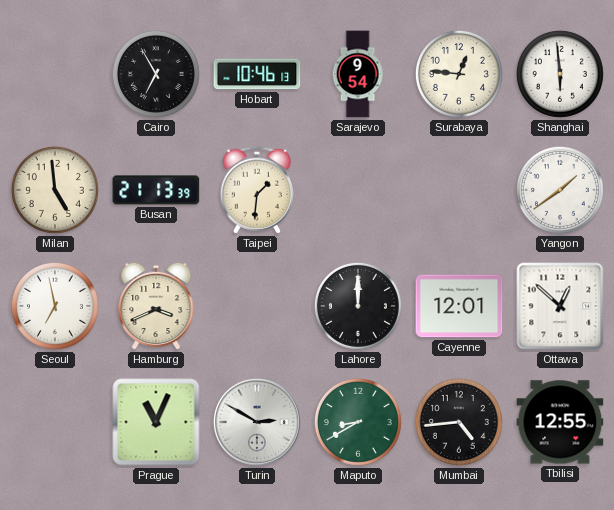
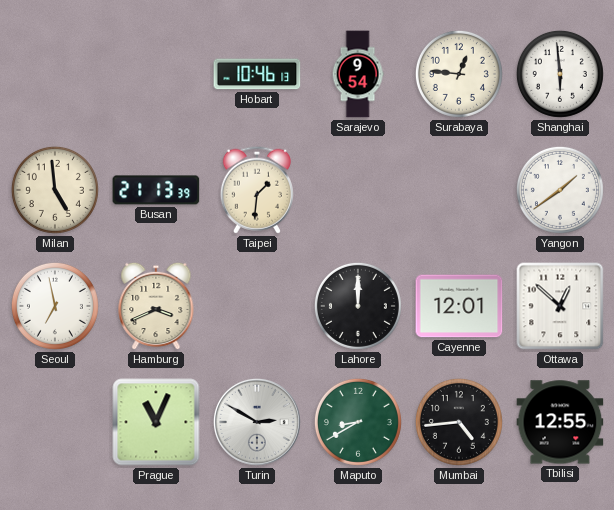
Cairo: 6:55 -> none (156, 74)
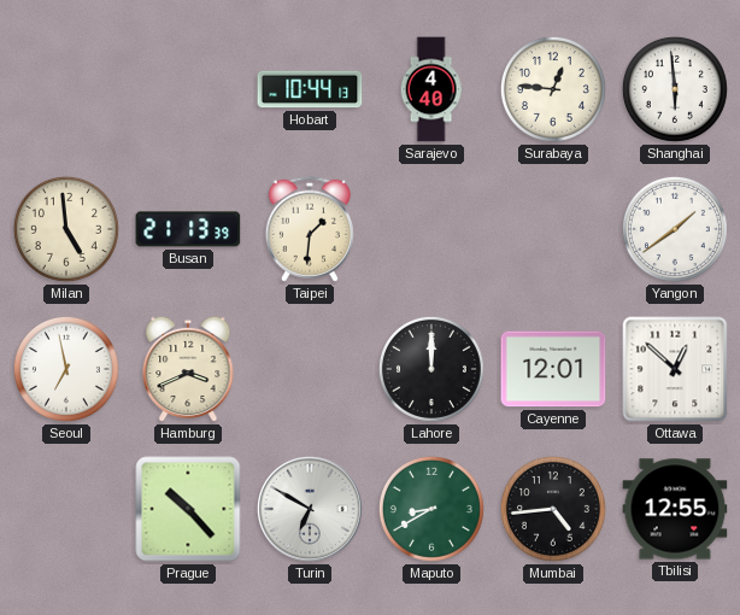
Hobart: 10:46 -> 10:44 (310, 89)
Sarajevo: 9:54 -> 4:40 (431, 89)
Prague: 11:04 -> 10:23 (188, 509)
Turin: 2:50 -> 6:50 (310, 509)
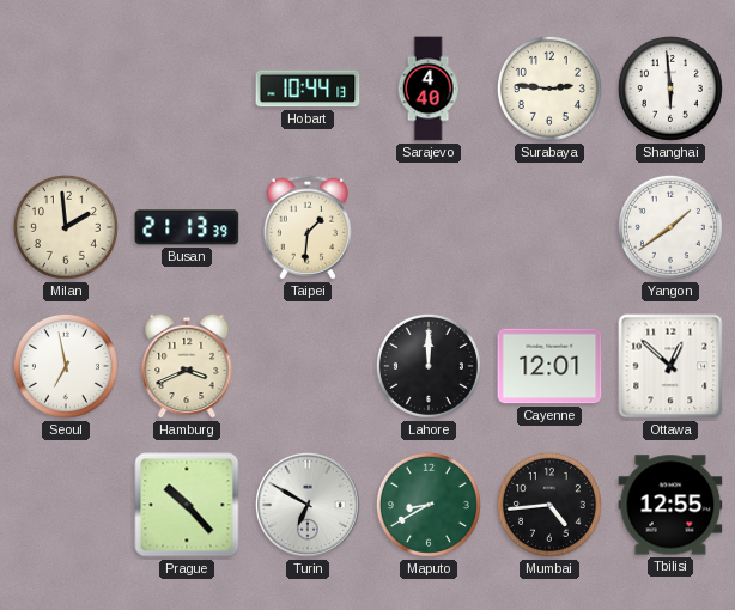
Surabaya: 12:46 -> 2:46 (549, 89)
Milan: 4:59 -> 1:59 (66, 227)
